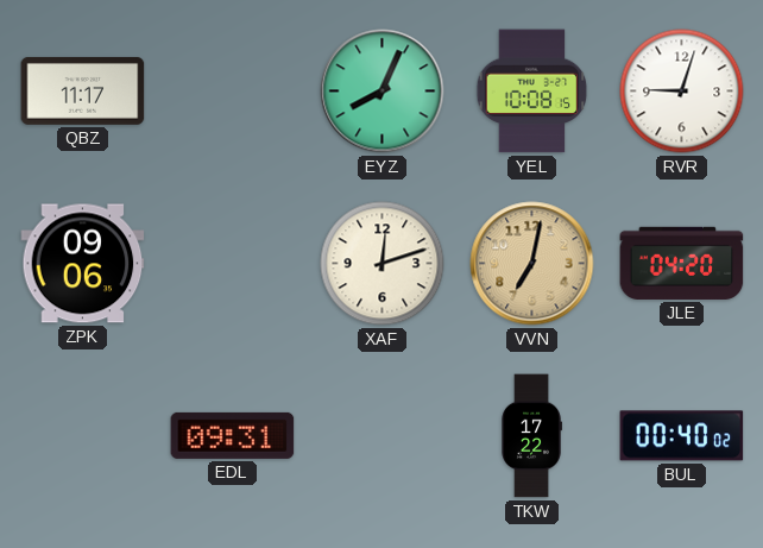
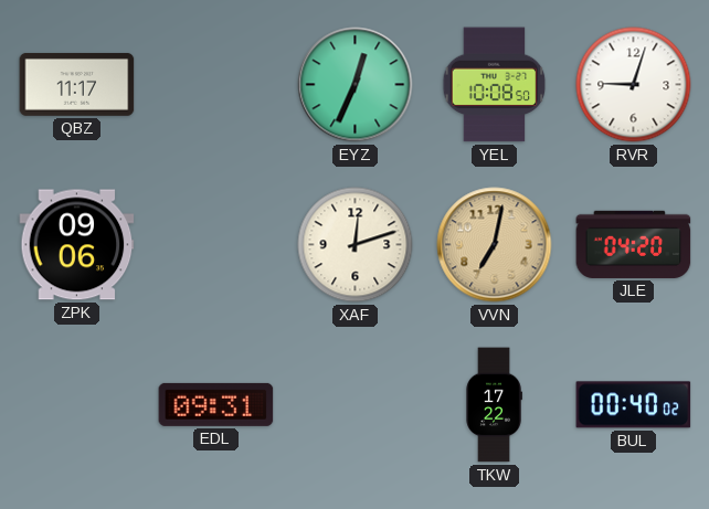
EYZ: 8:04 -> 12:34 (356, 85)
YEL: 10:08:15 -> 10:08:50 (495, 85)
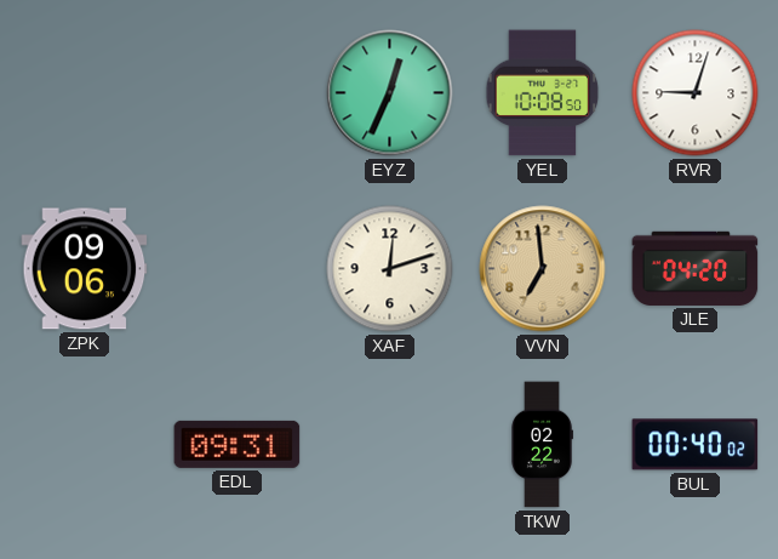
QBZ: 11:17 -> none (77, 84)
VVN: 7:02 -> 6:59 (543, 269)
TKW: 17:22 -> 02:22 (542, 445)
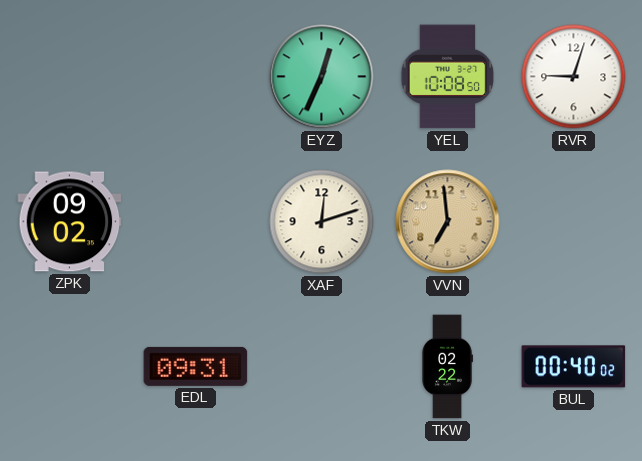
ZPK: 09:06 -> 09:02 (70, 222)
JLE: 04:20 -> none (696, 268)
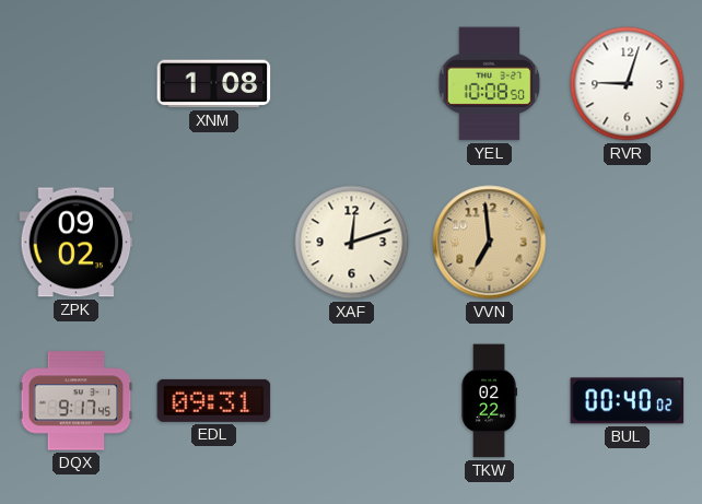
XNM: none -> 1:08 (214, 84)
EYZ: 12:34 -> none (322, 77)
DQX: none -> 9:17 (77, 401)
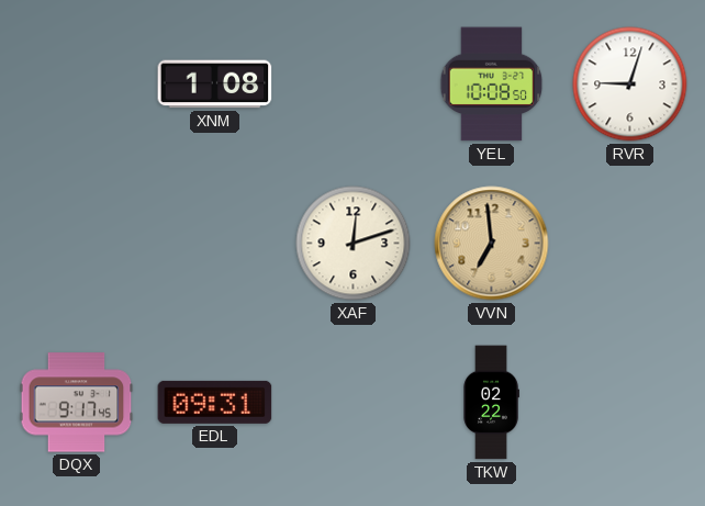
ZPK: 09:02 -> none (77, 243)
BUL: 00:40 -> none (628, 401)
